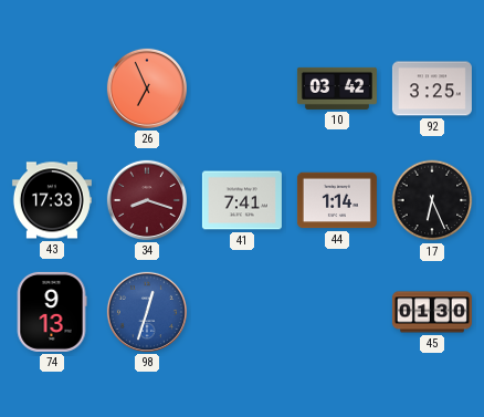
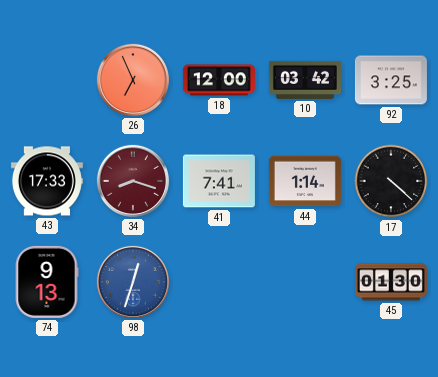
18: none -> 12:00 (219, 80)
17: 6:26 -> 4:22 (391, 181)
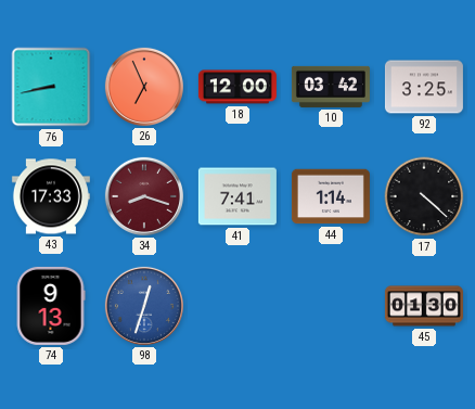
76: none -> 8:43 (51, 87)
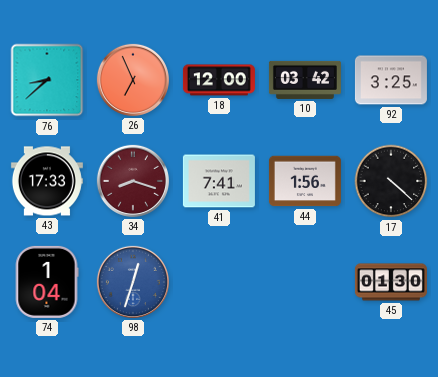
76: 8:43 -> 8:38 (47, 80)
44: 1:14 -> 1:56 (305, 181)
74: 9:13 -> 1:04 (47, 282)
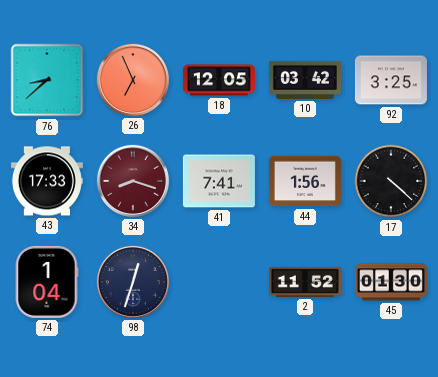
18: 12:00 -> 12:05 (219, 80)
98 dial: blue -> navy (133, 282)
2: none -> 11:52 (305, 282)
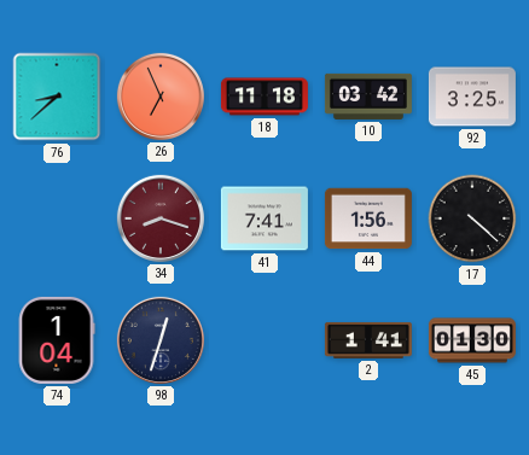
18: 12:05 -> 11:18 (264, 97)
43: 17:33 -> none (47, 181)
2: 11:52 -> 1:41 (368, 340)
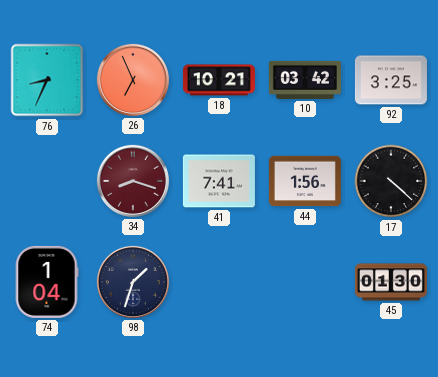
76: 8:38 -> 8:34 (47, 80)
18: 11:18 -> 10:21 (219, 80)
98: 12:33 -> 1:33 (133, 282)
2: 1:41 -> none (368, 340)
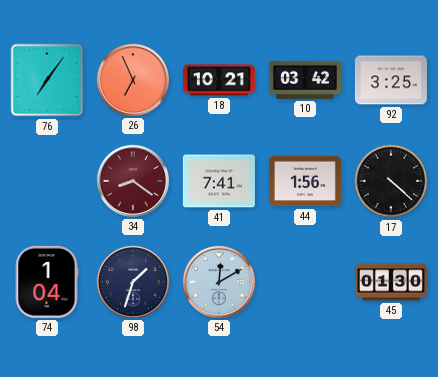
76: 8:34 -> 7:06 (47, 80)
34: 8:18 -> 8:21 (133, 181)
54: none -> 12:10 (219, 282)
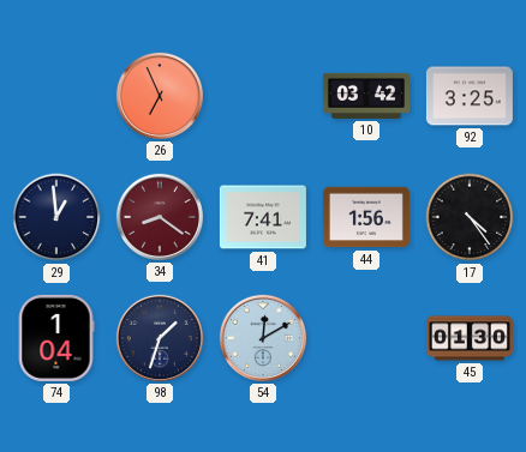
76: 7:06 -> none (47, 80)
18: 10:21 -> none (219, 80)
29: none -> 12:59 (56, 217)
17: 4:22 -> 4:24 (470, 217)
